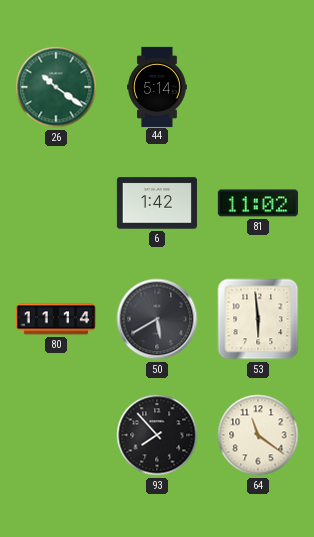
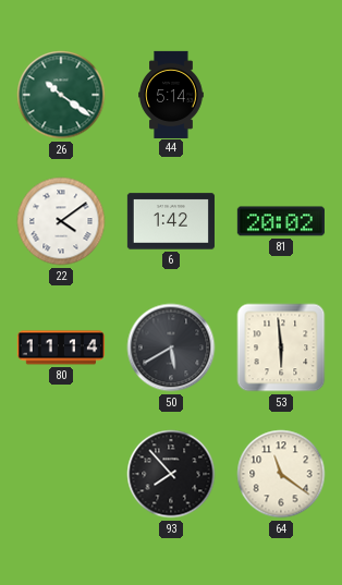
22: none -> 4:09 (61, 221)
81: 11:02 -> 20:02 (281, 221)
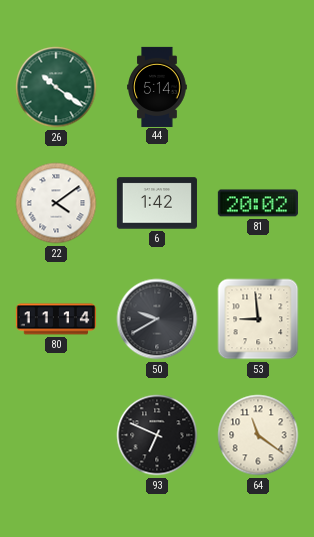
50: 5:40 -> 9:40 (157, 319)
53: 5:59 -> 8:59 (258, 319)
93: 7:53 -> 6:49 (157, 435)
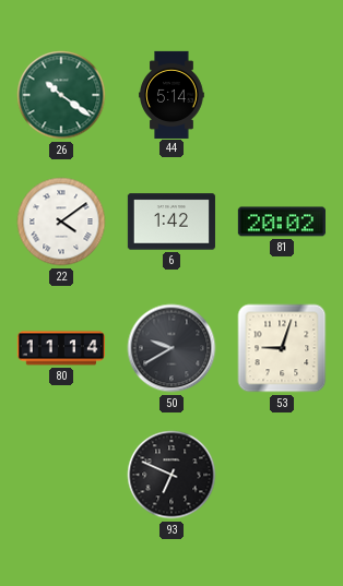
53: 8:59 -> 9:03 (282, 348)
64: 11:21 -> none (258, 435)
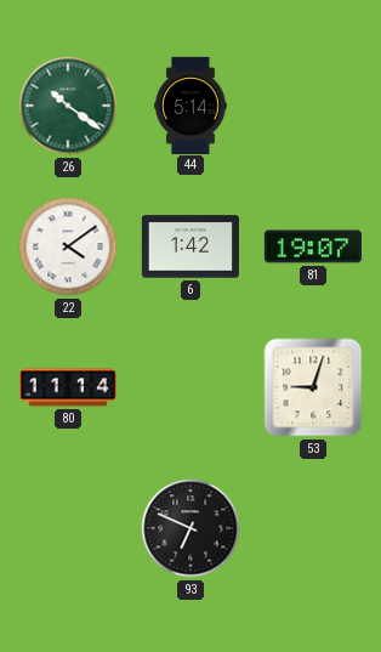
81: 20:02 -> 19:07 (313, 246)
50: 9:40 -> none (171, 348)
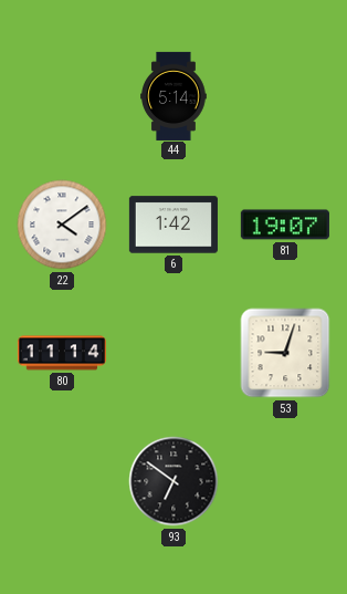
26: 10:21 -> none (68, 106)
93: 6:49 -> 6:51 (173, 481)
